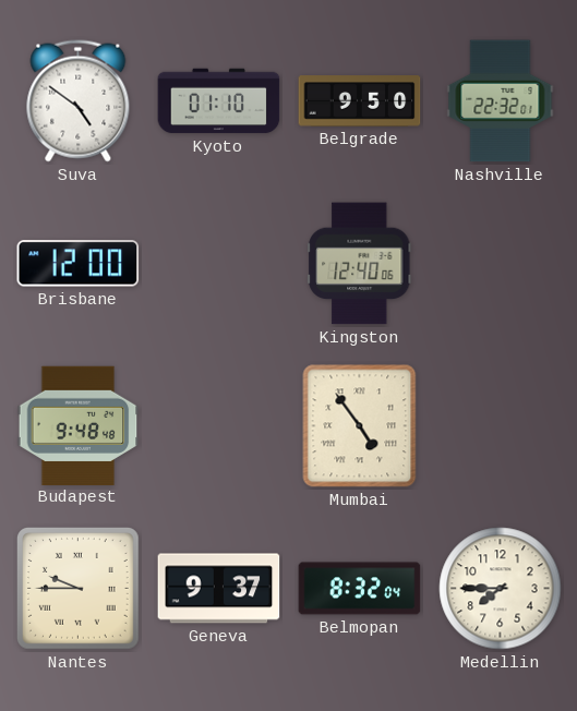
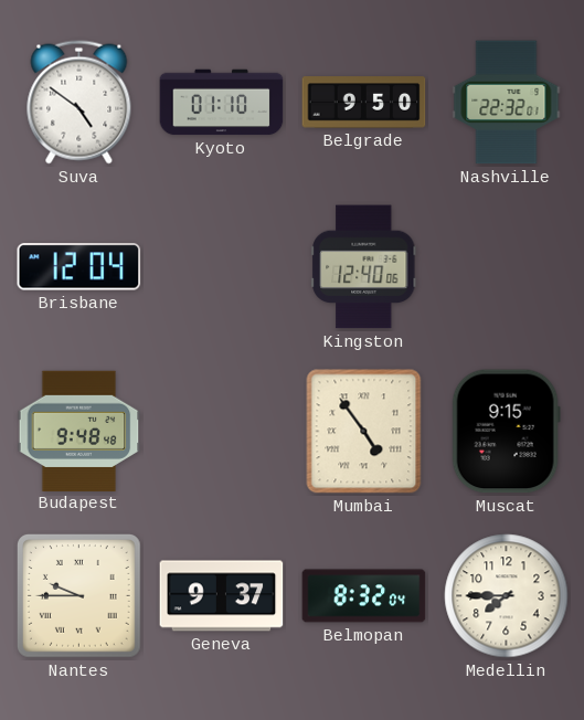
Brisbane: 12:00 -> 12:04 (79, 267)
Muscat: none -> 9:15 (506, 432)
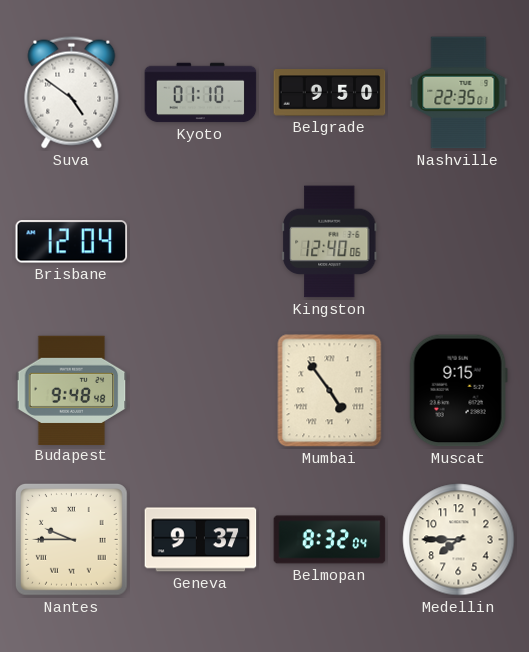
Nashville: 22:32 -> 22:35 (459, 93)
